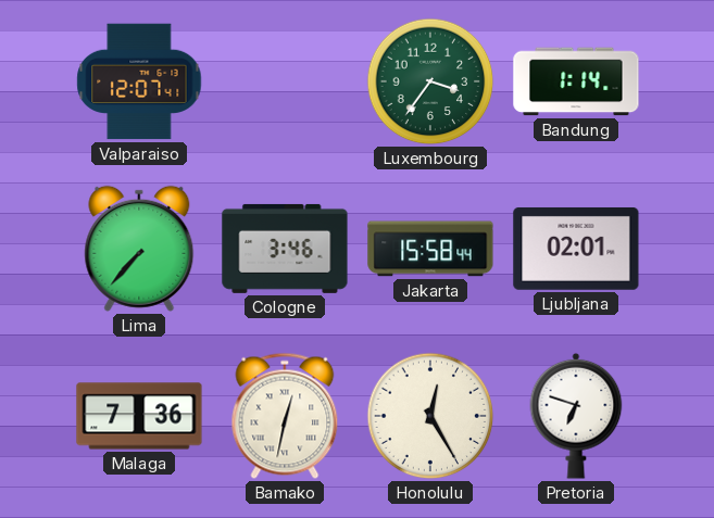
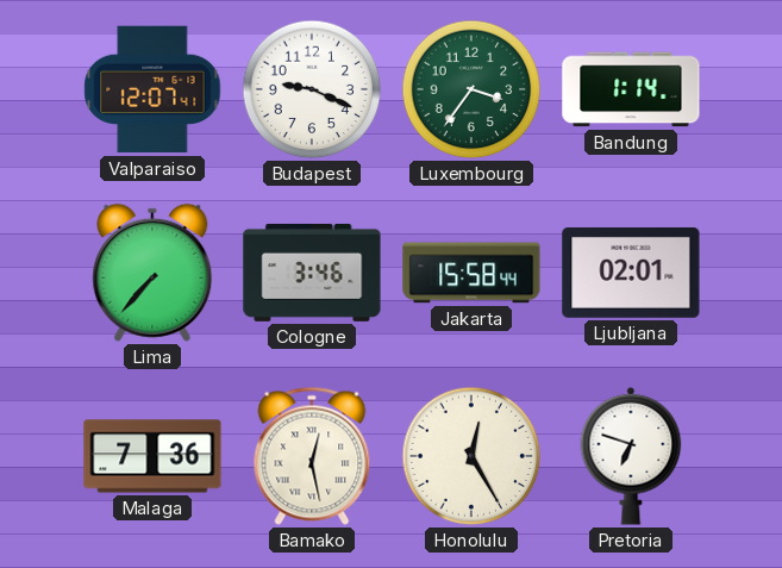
Budapest: none -> 9:19 (312, 89)
Bamako: 12:32 -> 12:28 (312, 456)
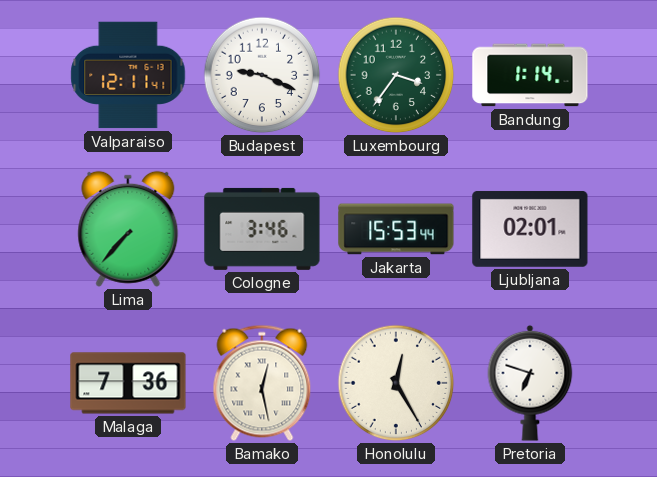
Valparaiso: 12:07 -> 12:11 (128, 75)
Jakarta: 15:58 -> 15:53 (396, 229)
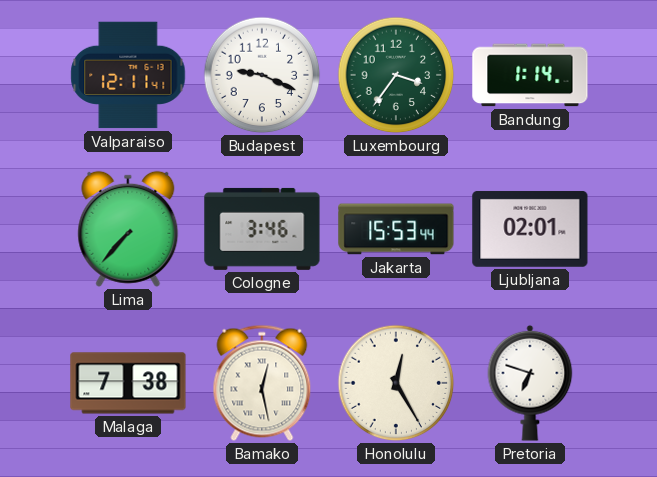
Malaga: 7:36 -> 7:38 (128, 383)
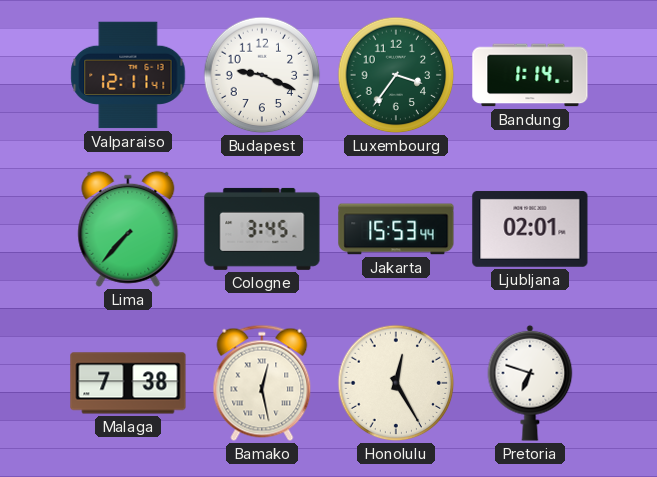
Cologne: 3:46 -> 3:45 (262, 229)
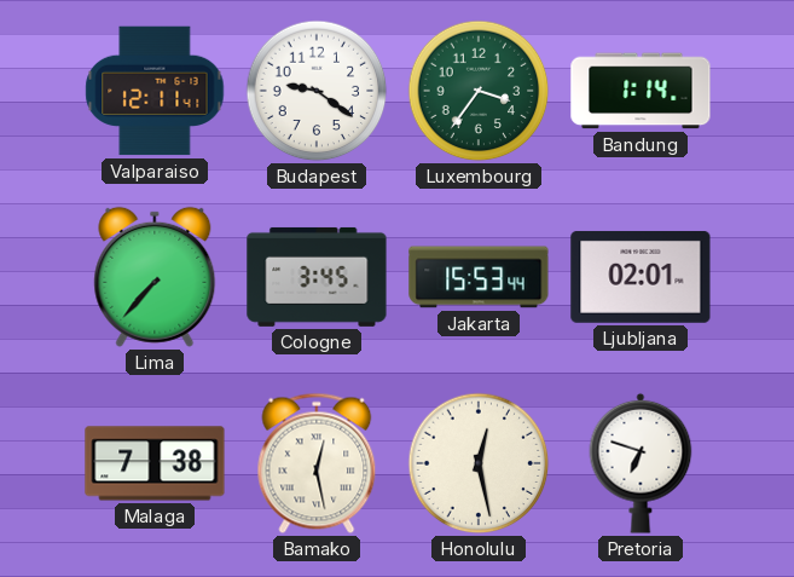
Budapest: 9:19 -> 9:21 (317, 91)
Honolulu: 12:25 -> 12:28 (479, 463)
